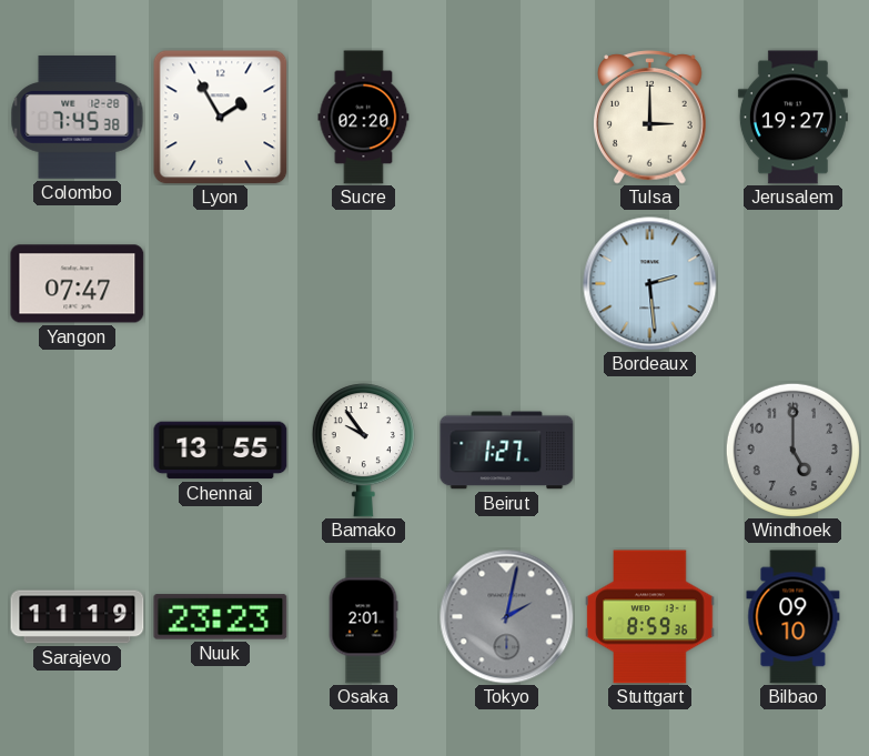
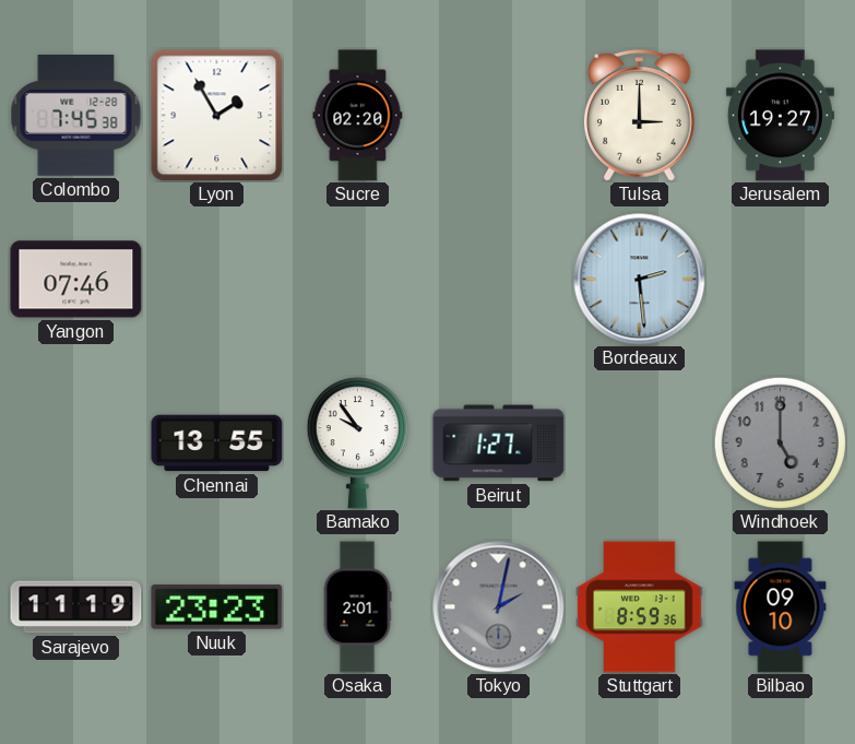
Yangon: 07:47 -> 07:46 (76, 280)
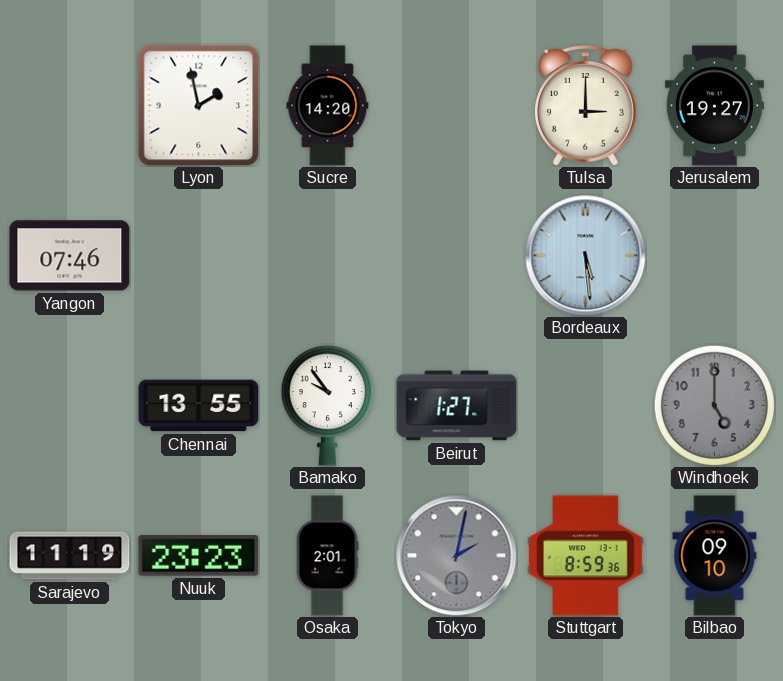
Colombo: 7:45 -> none (76, 116)
Lyon: 1:55 -> 1:58 (199, 106)
Sucre: 02:20 -> 14:20 (328, 106)
Bordeaux: 2:29 -> 5:29 (586, 256)
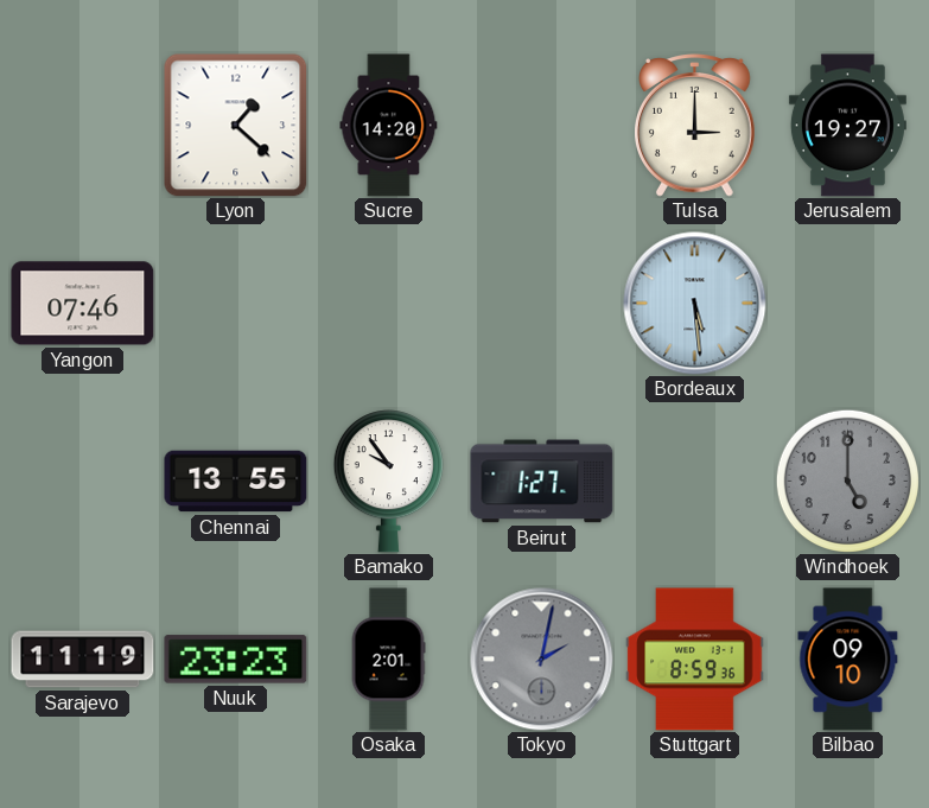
Lyon: 1:58 -> 1:22 (236, 126)
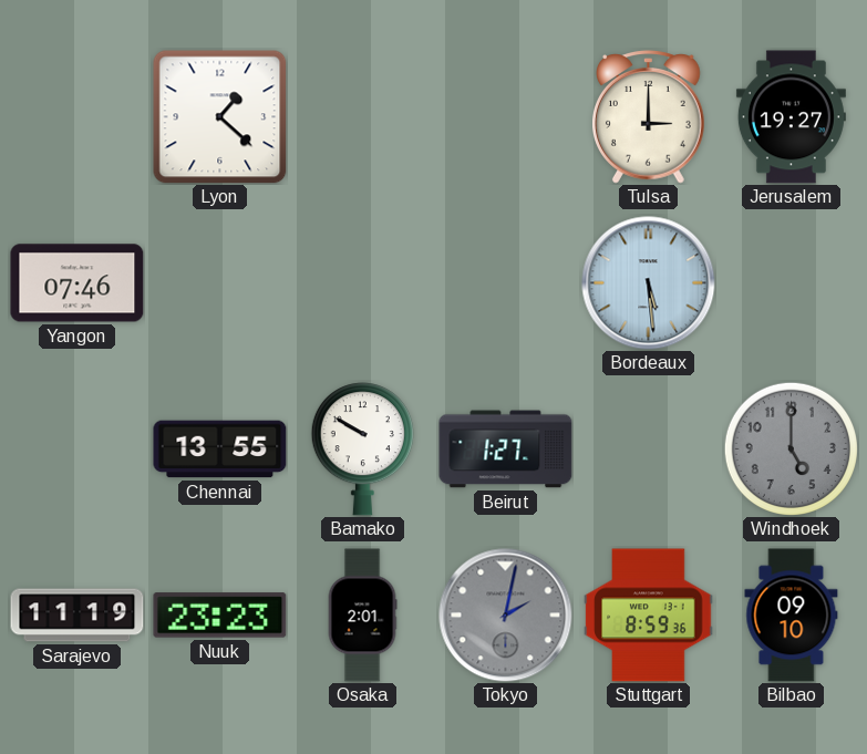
Sucre: 14:20 -> none (389, 126)
Bamako: 9:54 -> 9:50 (362, 450)
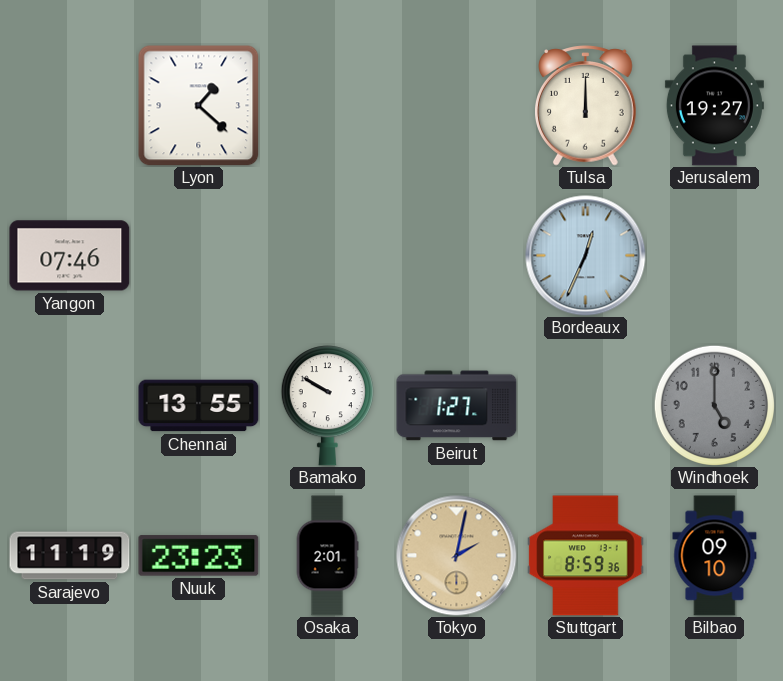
Tulsa: 3:00 -> 12:00 (586, 106)
Bordeaux: 5:29 -> 12:34 (586, 256)
Tokyo dial: grey -> champagne (457, 556)
